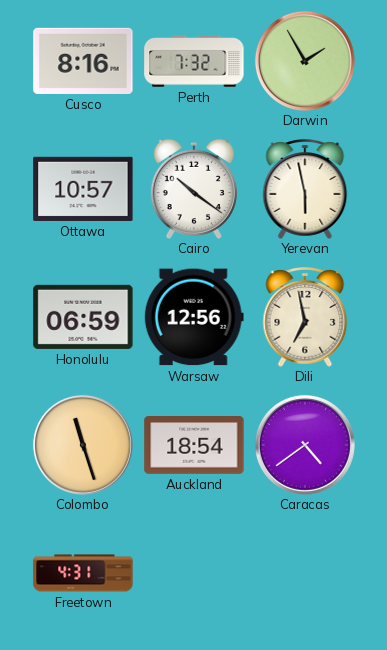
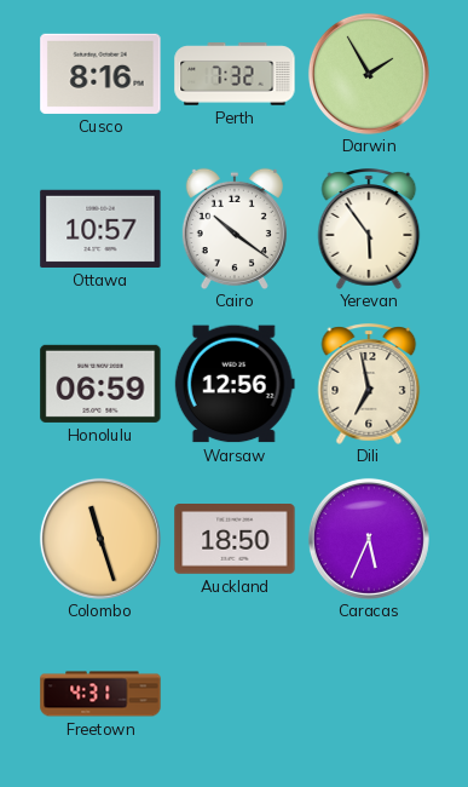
Yerevan: 5:58 -> 5:54 (369, 229)
Auckland: 18:54 -> 18:50 (235, 540)
Caracas: 4:39 -> 5:34 (369, 539)
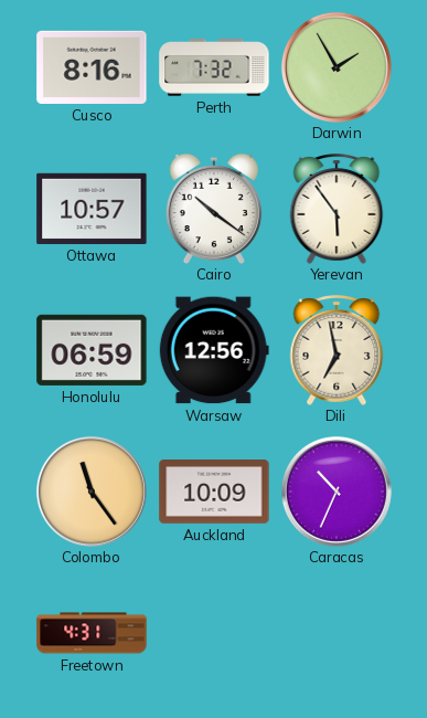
Colombo: 11:27 -> 11:24 (92, 492)
Auckland: 18:50 -> 10:09 (214, 493)
Caracas: 5:34 -> 10:34 (337, 492)
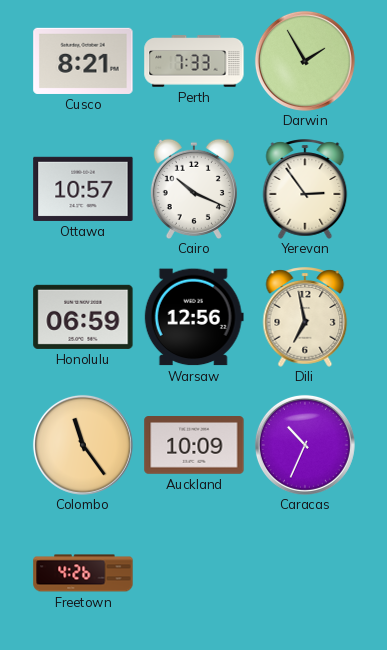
Cusco: 8:16 -> 8:21 (83, 61)
Perth: 7:32 -> 7:33 (194, 61)
Cairo: 10:21 -> 10:19 (194, 189)
Yerevan: 5:54 -> 2:54 (305, 189)
Freetown: 4:31 -> 4:26 (83, 573)
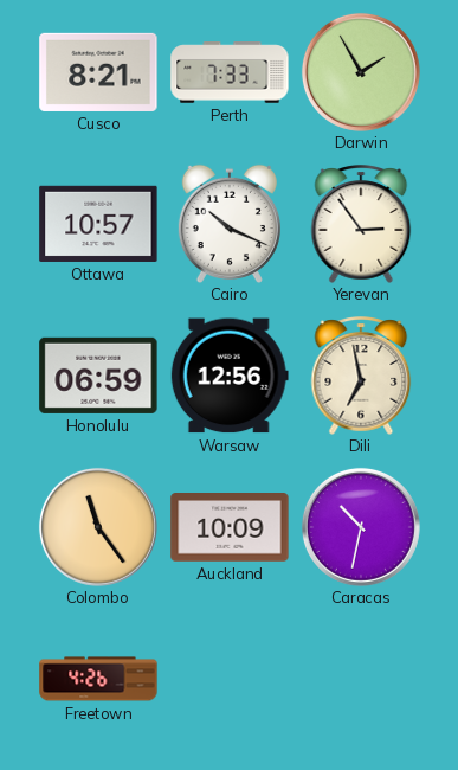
Caracas: 10:34 -> 10:32 (361, 527)
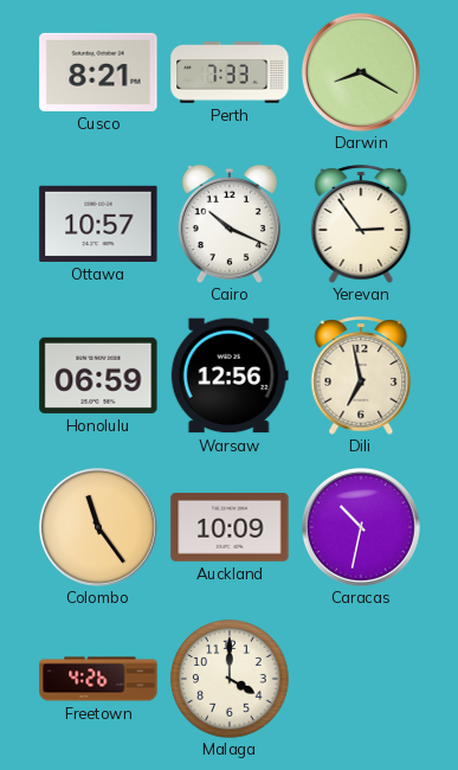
Darwin: 1:55 -> 8:20 (361, 72)
Malaga: none -> 4:00 (230, 679)
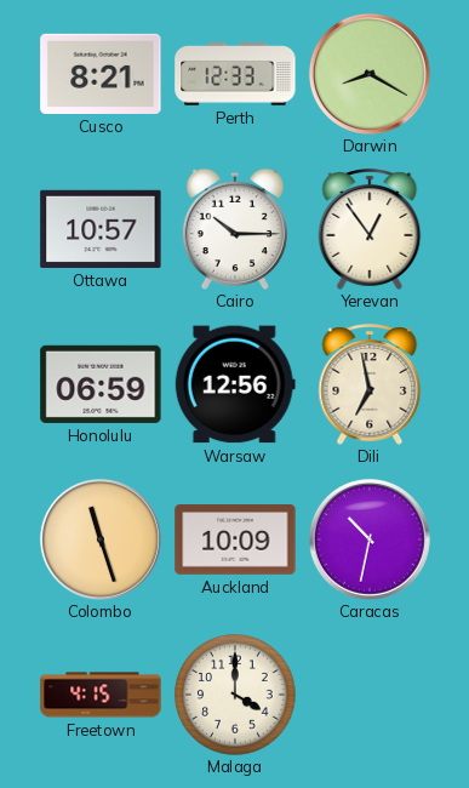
Perth: 7:33 -> 12:33 (235, 74)
Cairo: 10:19 -> 10:15 (235, 229)
Yerevan: 2:54 -> 12:54 (370, 229)
Colombo: 11:24 -> 11:27 (101, 539)
Freetown: 4:26 -> 4:15 (101, 695)
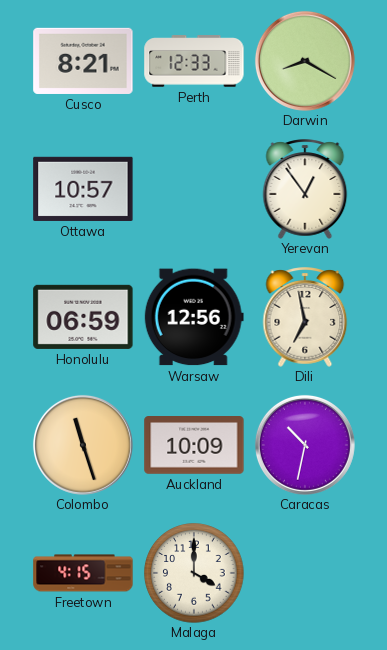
Cairo: 10:15 -> none (235, 229)
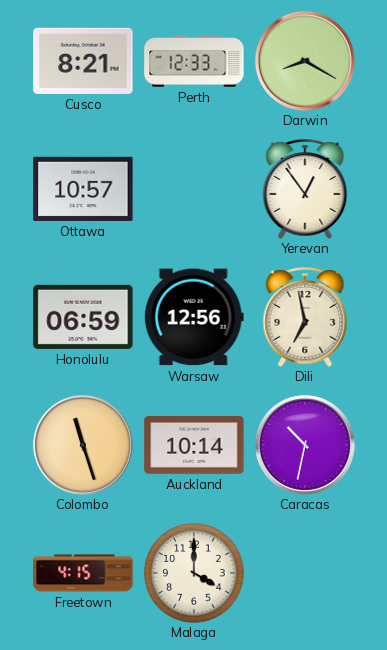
Auckland: 10:09 -> 10:14 (194, 446)
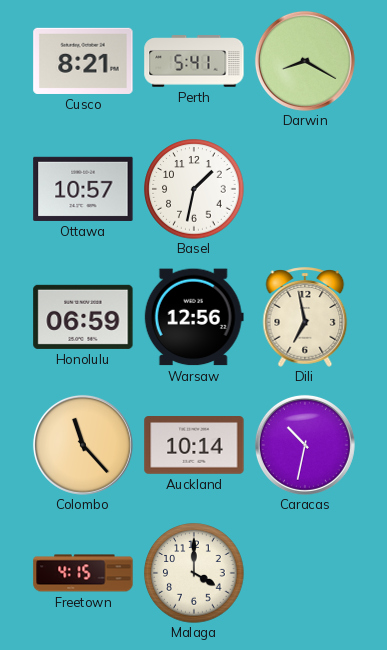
Perth: 12:33 -> 5:41 (194, 61)
Basel: none -> 1:32 (194, 189)
Yerevan: 12:54 -> none (305, 189)
Colombo: 11:27 -> 11:23 (83, 445)
